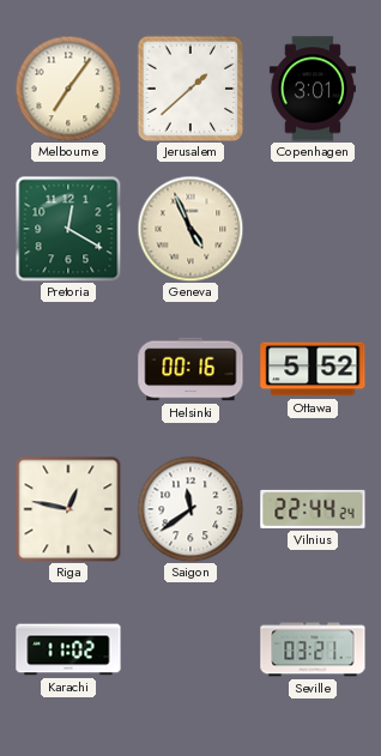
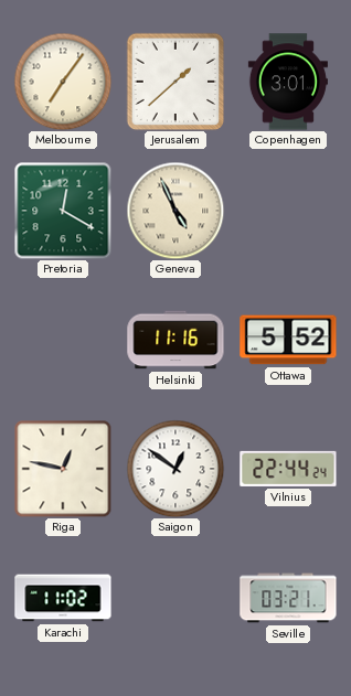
Helsinki: 00:16 -> 11:16 (175, 340)
Saigon: 11:39 -> 12:51 (175, 469)
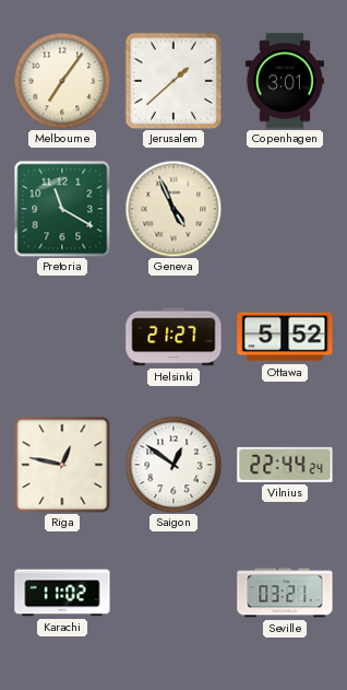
Pretoria: 12:20 -> 11:20 (62, 209)
Helsinki: 11:16 -> 21:27 (174, 337)
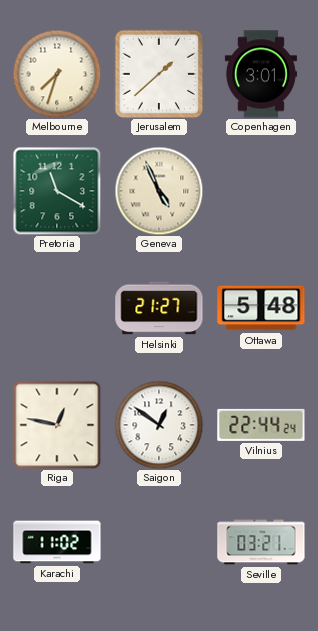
Melbourne: 7:06 -> 7:33 (57, 74)
Ottawa: 5:52 -> 5:48 (261, 308)
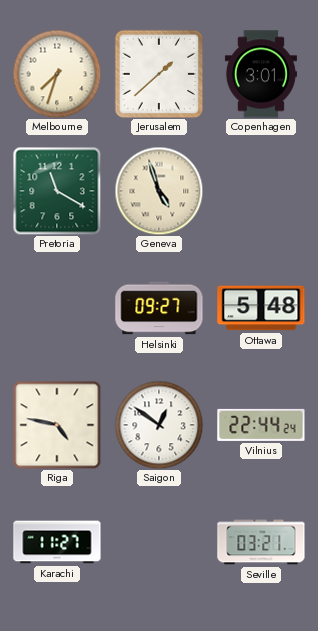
Geneva: 4:56 -> 4:57 (159, 191)
Helsinki: 21:27 -> 09:27 (159, 308)
Riga: 12:47 -> 4:47 (57, 425)
Karachi: 11:02 -> 11:27 (57, 542)
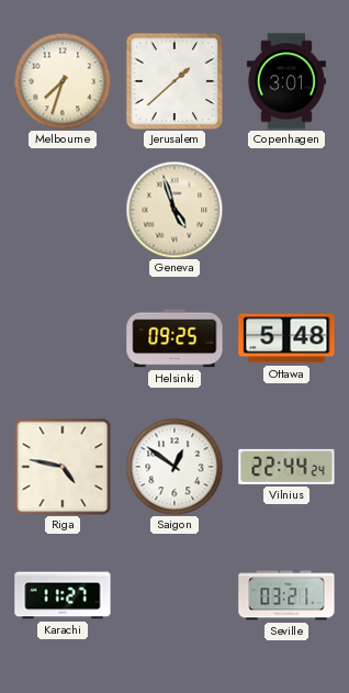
Pretoria: 11:20 -> none (57, 191)
Helsinki: 09:27 -> 09:25 (174, 338)
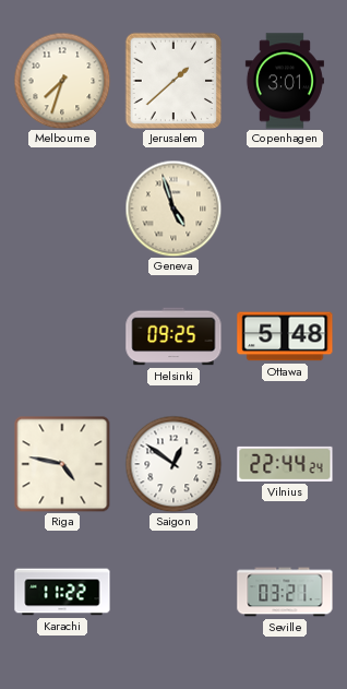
Karachi: 11:27 -> 11:22 (62, 592)
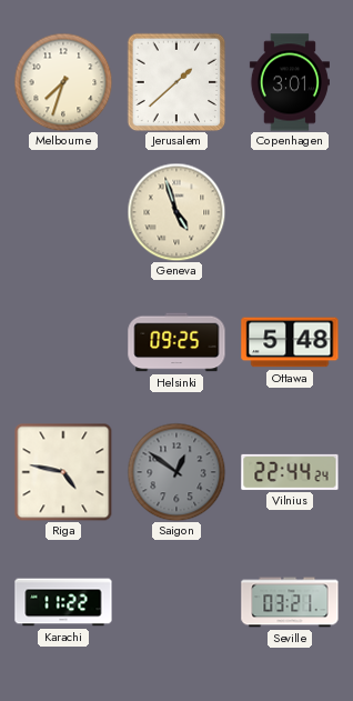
Saigon dial: white -> grey (176, 472)
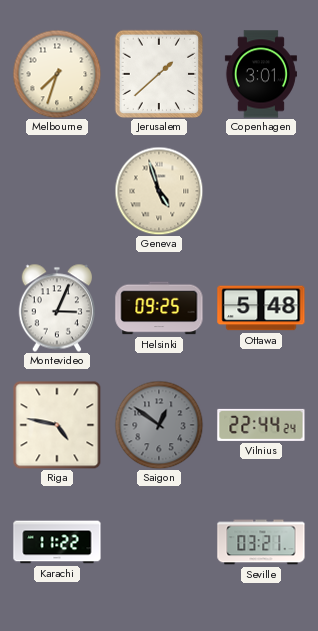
Montevideo: none -> 3:04 (56, 308)
